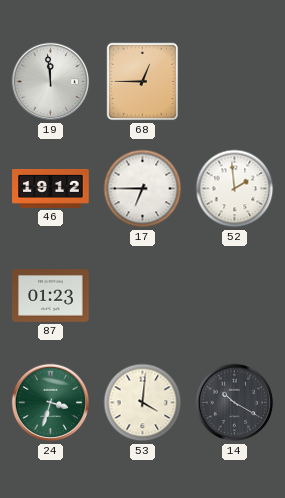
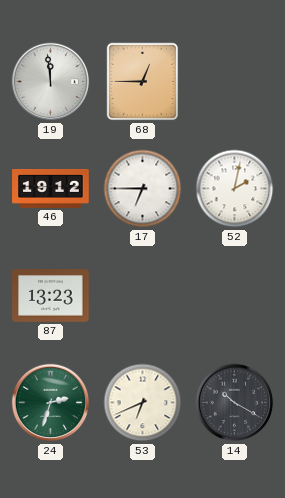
52: 1:59 -> 2:02 (235, 189)
87: 01:23 -> 13:23 (51, 296)
24: 3:33 -> 2:33 (51, 403)
53: 4:01 -> 6:41 (143, 403)
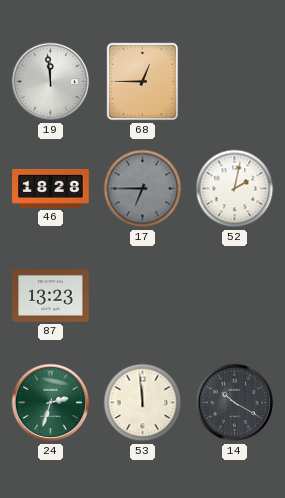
46: 19:12 -> 18:28 (51, 189)
17 dial: white -> grey (143, 189)
53: 6:41 -> 11:59 (143, 403)
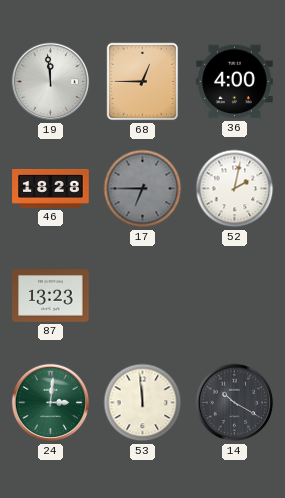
36: none -> 4:00 (235, 82)
24: 2:33 -> 3:01 (51, 403)
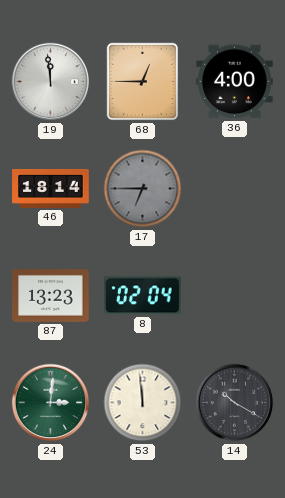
46: 18:28 -> 18:14 (51, 189)
52: 2:02 -> none (235, 189)
8: none -> 02:04 (143, 296)
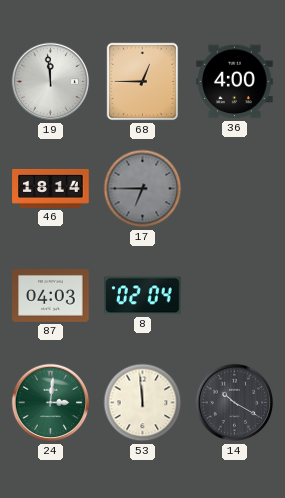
87: 13:23 -> 04:03 (51, 296)
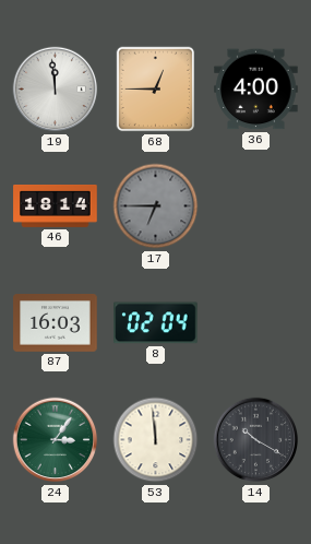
87: 04:03 -> 16:03 (56, 323)
24: 3:01 -> 3:06 (56, 440)
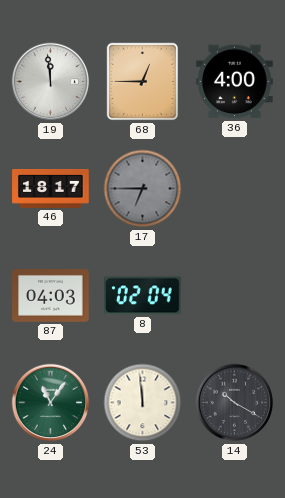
46: 18:14 -> 18:17 (51, 189)
87: 16:03 -> 04:03 (51, 296)
24: 3:06 -> 11:06 (51, 403)
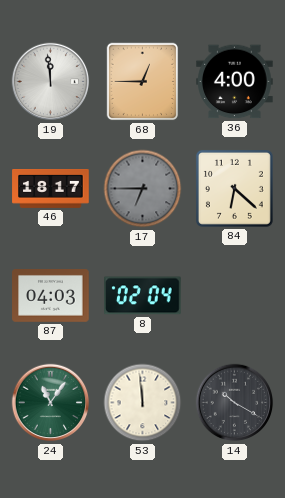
84: none -> 6:22 (234, 188)
